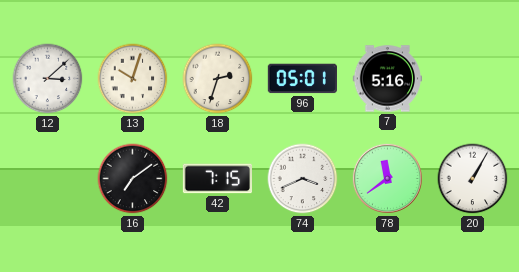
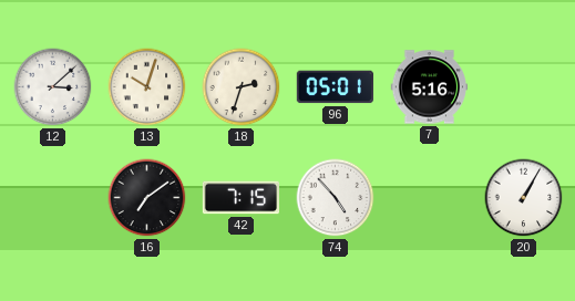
74: 3:41 -> 4:53 (336, 198)
78: 11:39 -> none (387, 178)
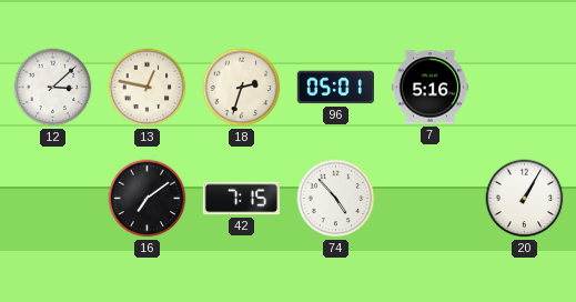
13: 10:03 -> 12:47 (148, 88)
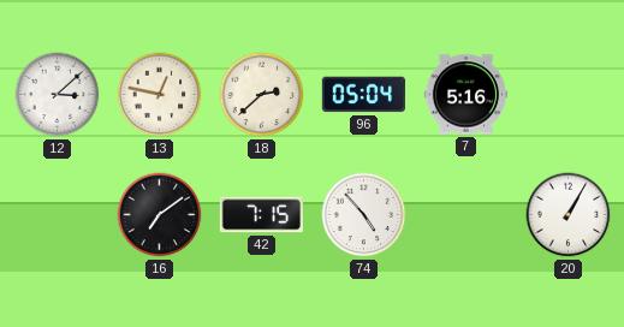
18: 2:33 -> 2:38 (262, 95)
96: 05:01 -> 05:04 (363, 95)
